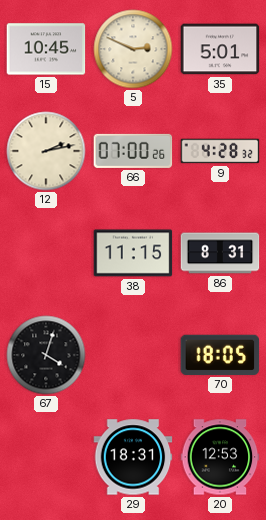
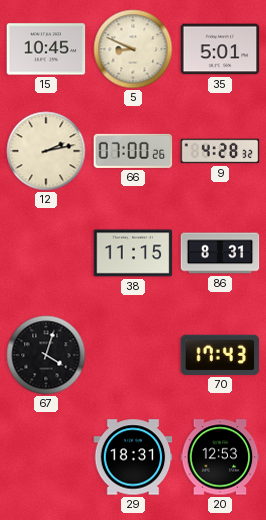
5: 2:49 -> 8:49 (133, 49)
70: 18:05 -> 17:43 (220, 355)
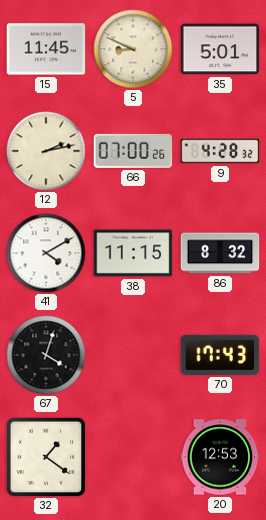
15: 10:45 -> 11:45 (46, 49)
41: none -> 4:10 (46, 253)
86: 8:31 -> 8:32 (220, 253)
32: none -> 1:21 (46, 457)
29: 18:31 -> none (133, 457)
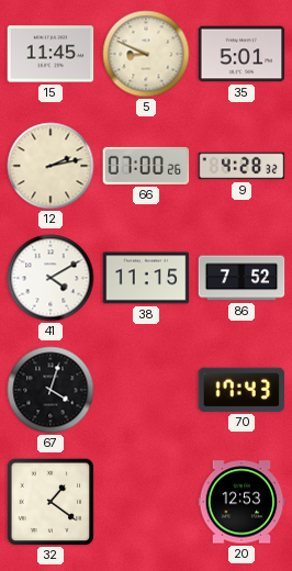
86: 8:32 -> 7:52 (242, 278)
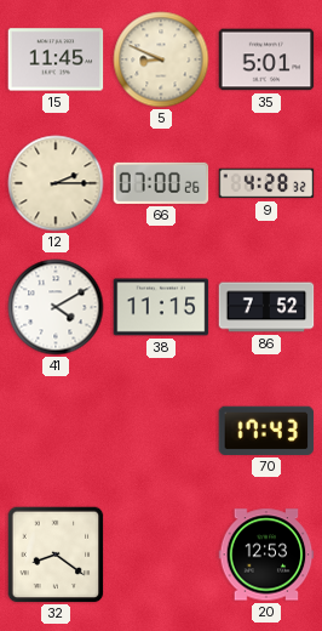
12: 2:13 -> 2:15 (56, 183)
67: 4:03 -> none (50, 390)
32: 1:21 -> 8:21 (56, 555)
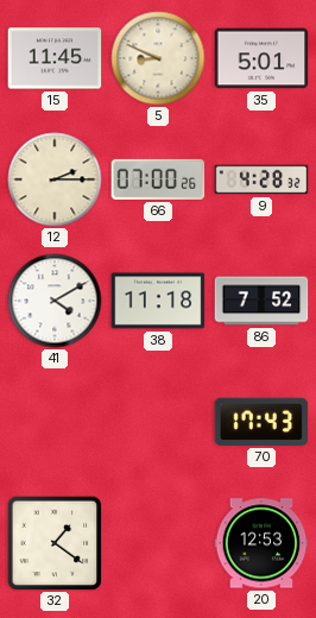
38: 11:15 -> 11:18 (158, 301)
32: 8:21 -> 1:21 (55, 543)
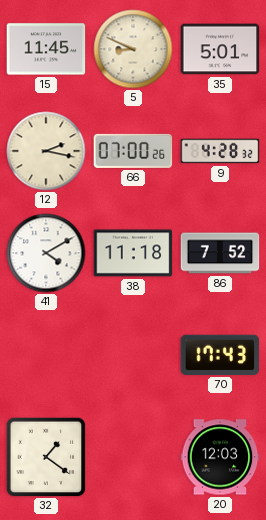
12: 2:15 -> 2:17 (46, 151)
20: 12:53 -> 12:03 (220, 457)
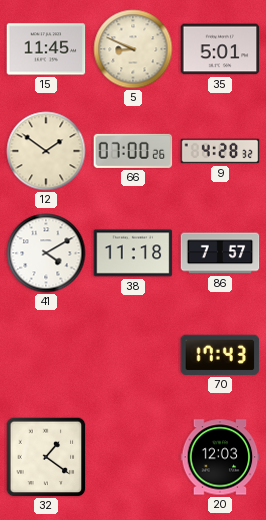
12: 2:17 -> 1:51 (46, 151)
86: 7:52 -> 7:57 (220, 253)
